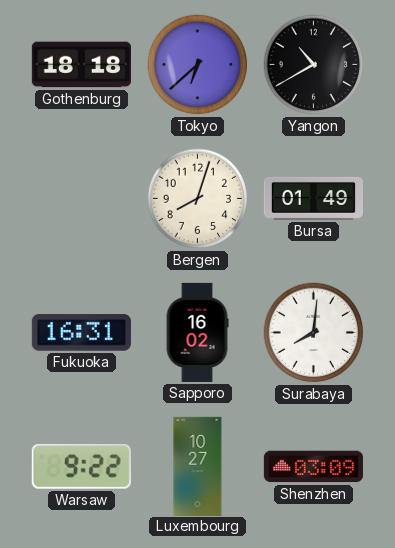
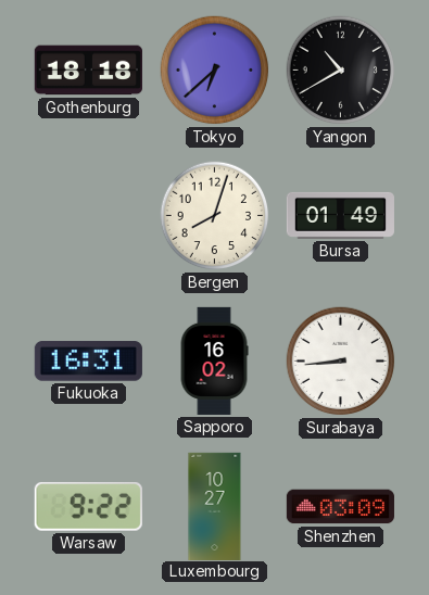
Surabaya: 8:01 -> 8:44 (341, 362)
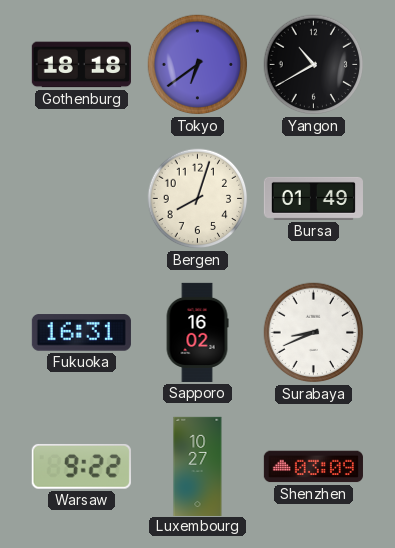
Tokyo: 6:38 -> 6:39 (198, 65)
Surabaya: 8:44 -> 8:41 (314, 333)
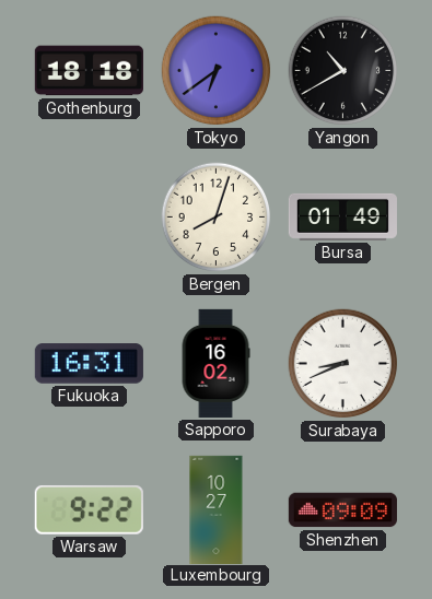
Shenzhen: 03:09 -> 09:09 (342, 510)
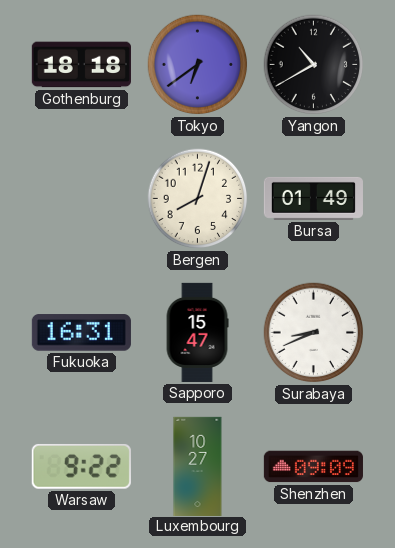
Sapporo: 16:02 -> 15:47 (197, 332)
